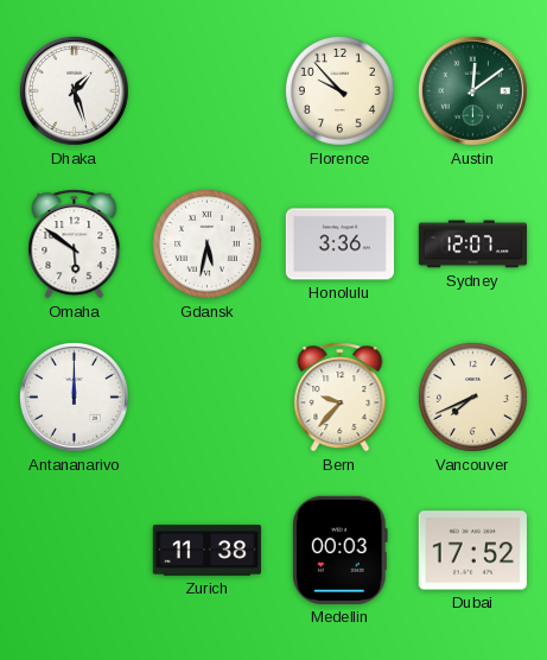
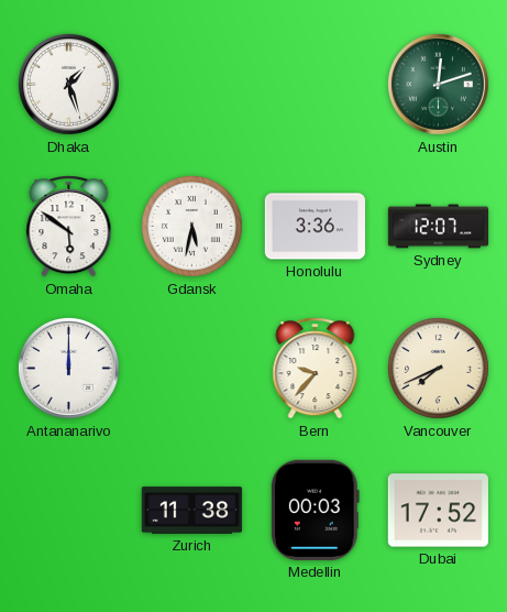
Florence: 9:53 -> none (339, 90)
Austin: 12:09 -> 12:12 (438, 84)
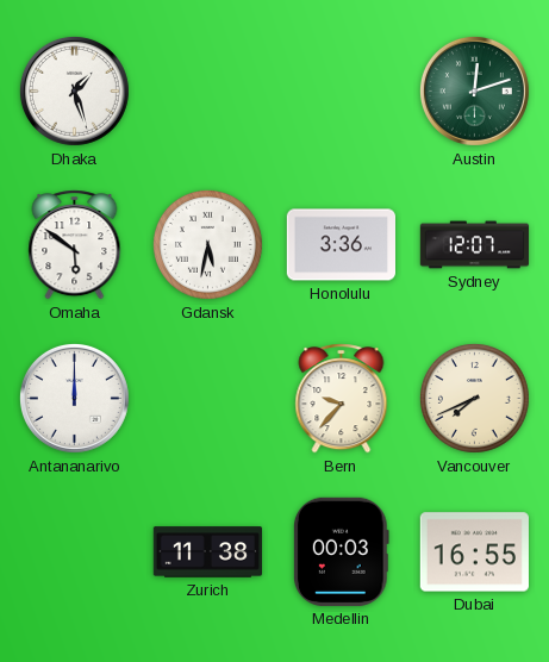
Dubai: 17:52 -> 16:55 (474, 552)
